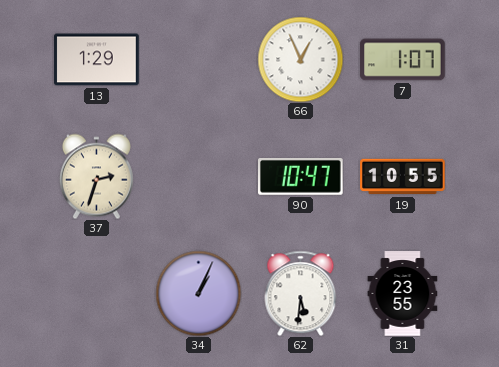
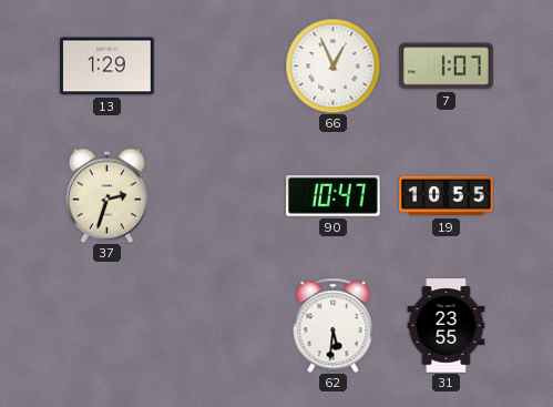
34: 1:04 -> none (198, 293)
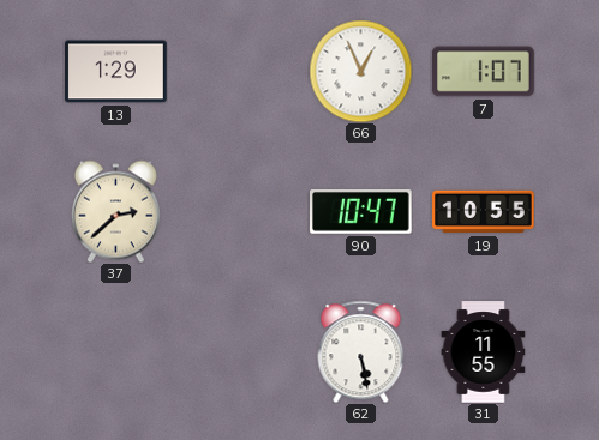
37: 2:33 -> 2:38 (115, 211)
62: 5:31 -> 5:28 (361, 351)
31: 23:55 -> 11:55 (484, 352)
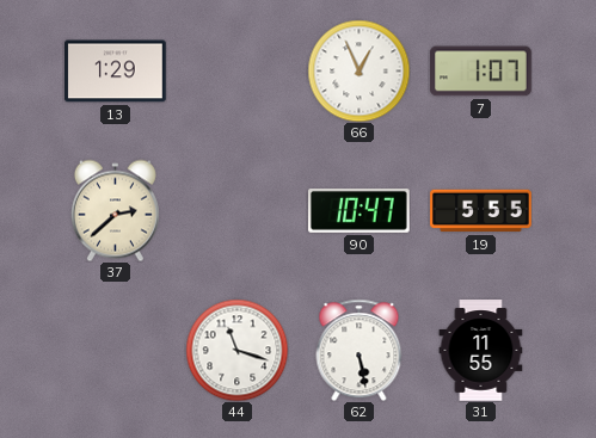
19: 10:55 -> 5:55 (481, 211)
44: none -> 11:18 (236, 350)
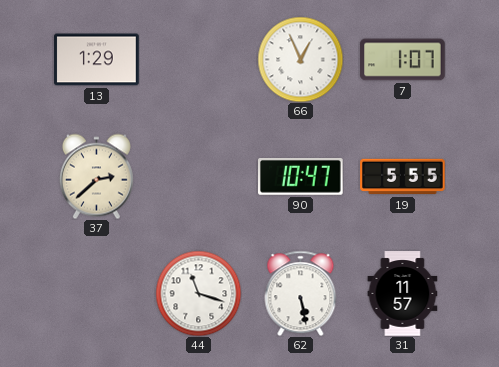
31: 11:55 -> 11:57 (403, 294)
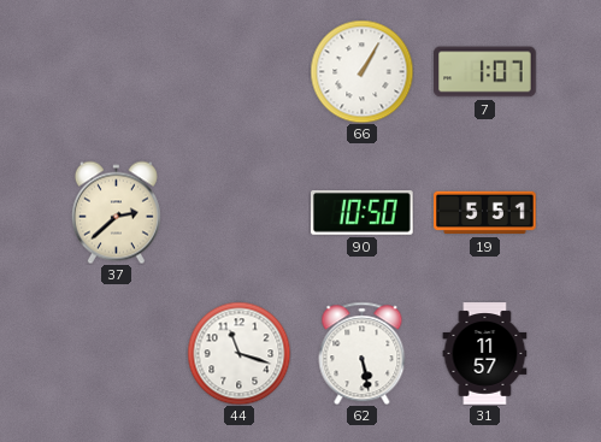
13: 1:29 -> none (97, 60)
66: 12:56 -> 1:05 (361, 71)
90: 10:47 -> 10:50 (363, 213)
19: 5:55 -> 5:51 (485, 213)
